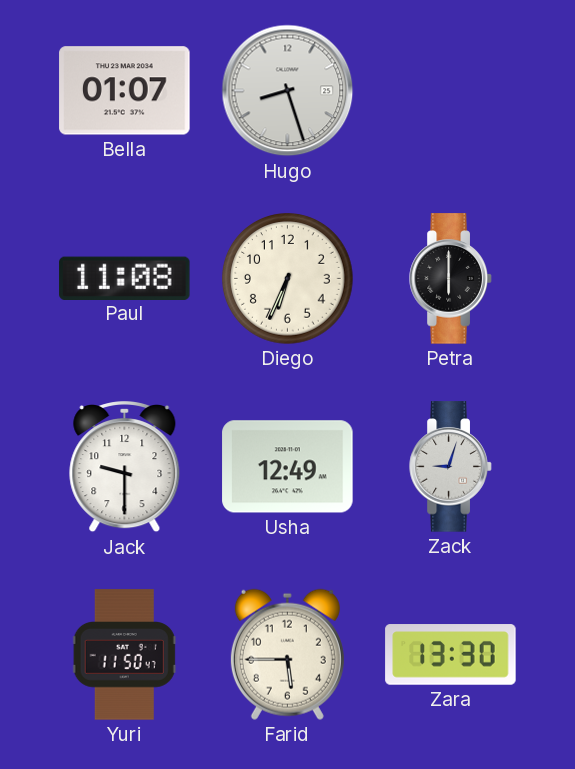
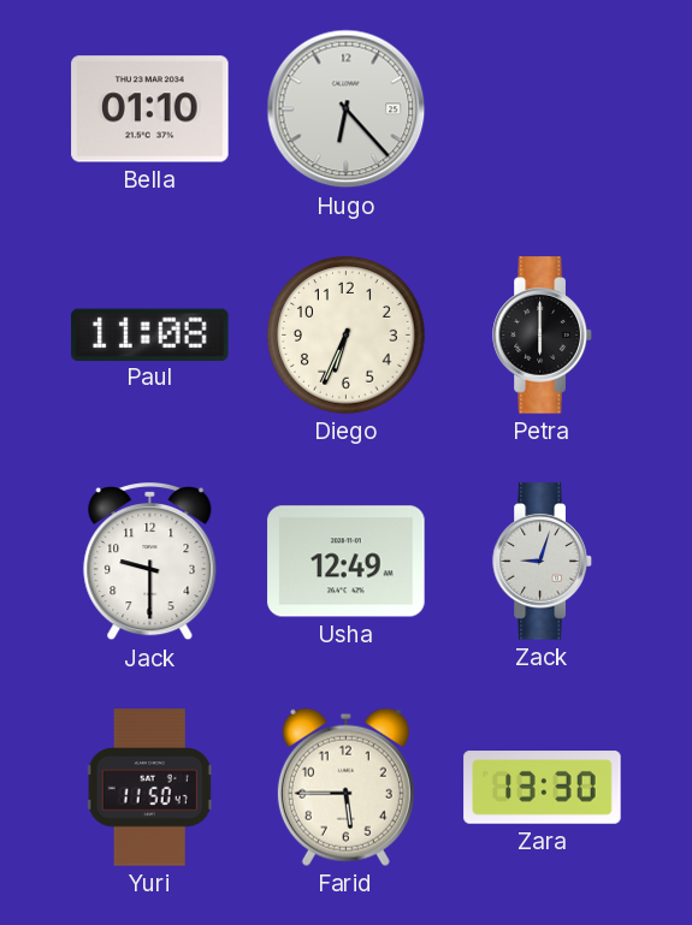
Bella: 01:07 -> 01:10 (150, 109)
Hugo: 8:27 -> 6:23 (347, 109)
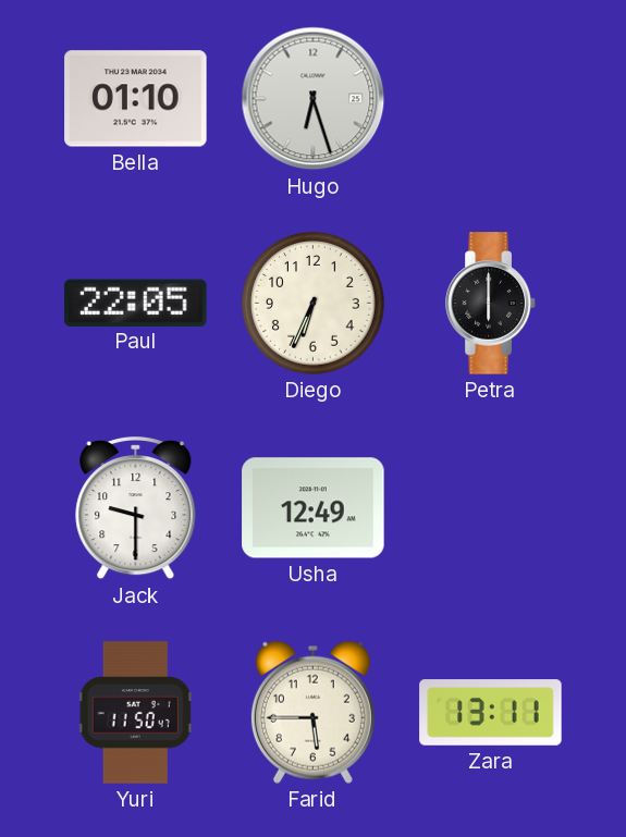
Hugo: 6:23 -> 6:27 (314, 99)
Paul: 11:08 -> 22:05 (136, 303)
Zack: 9:03 -> none (543, 562)
Zara: 13:30 -> 13:11 (491, 713)
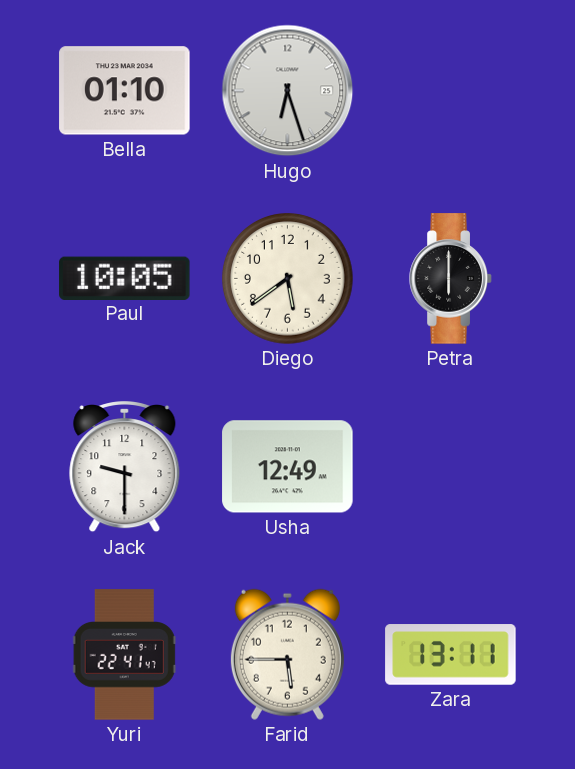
Paul: 22:05 -> 10:05 (125, 278)
Diego: 6:34 -> 5:39 (288, 279)
Yuri: 11:50 -> 22:41 (124, 655)
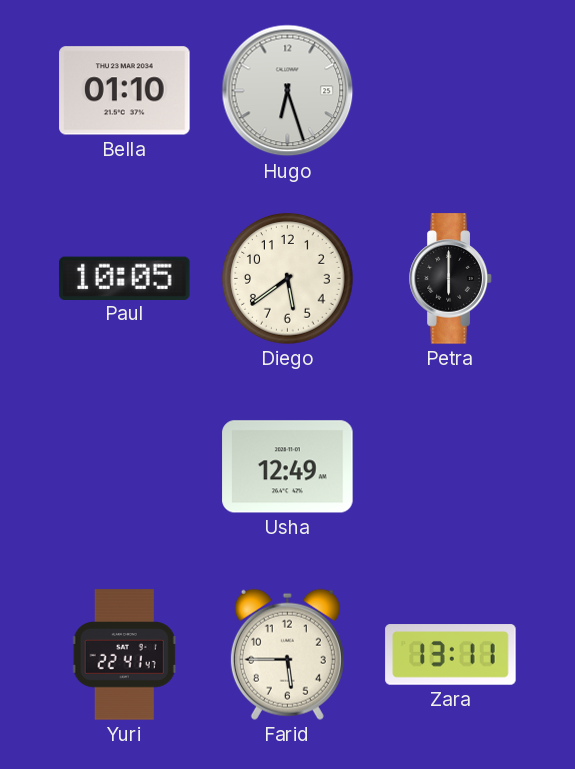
Jack: 9:30 -> none (125, 468)
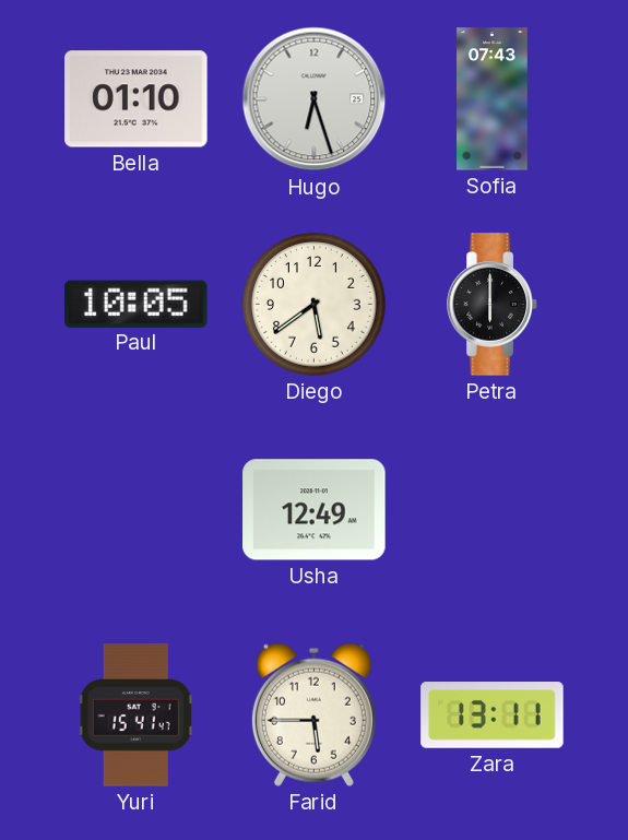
Sofia: none -> 07:43 (493, 99)
Yuri: 22:41 -> 15:41 (135, 715)
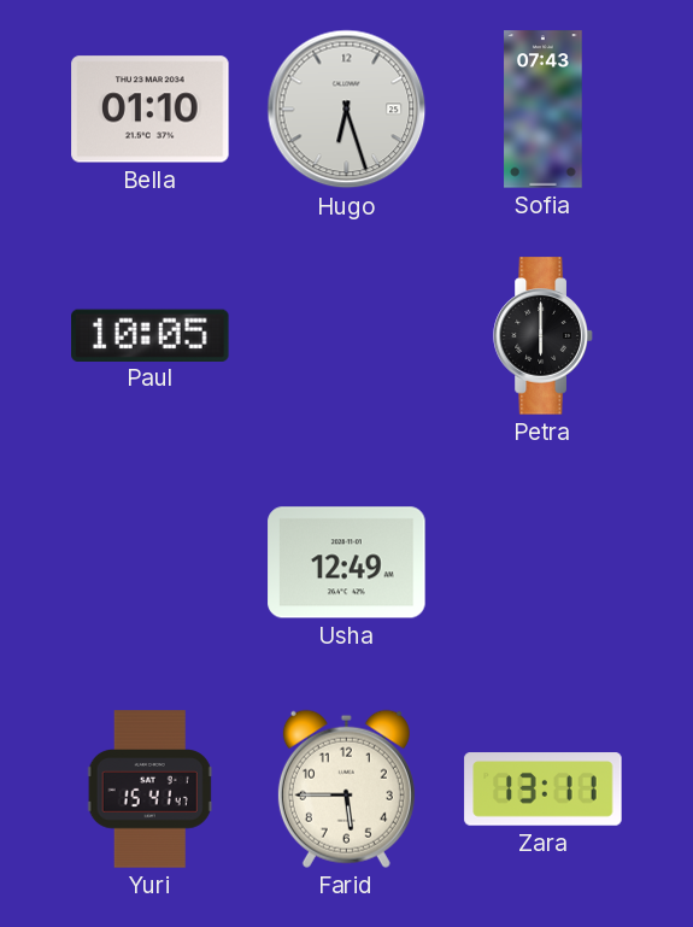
Diego: 5:39 -> none (315, 305)
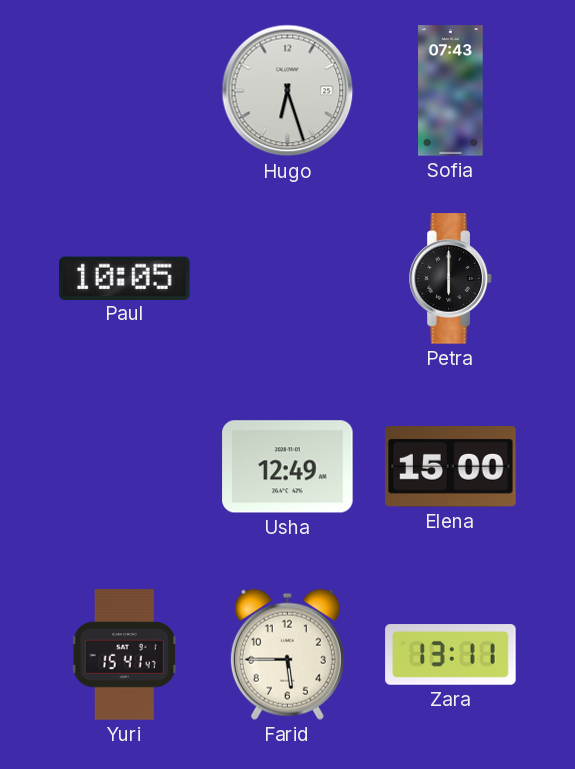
Bella: 01:10 -> none (151, 110)
Elena: none -> 15:00 (451, 467)
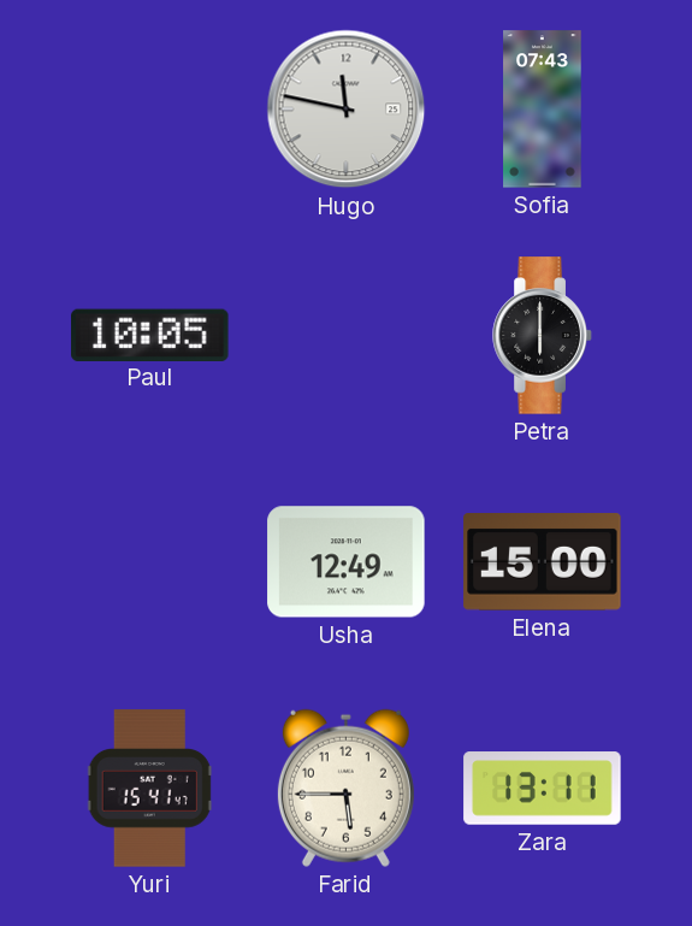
Hugo: 6:27 -> 11:47 (347, 110)
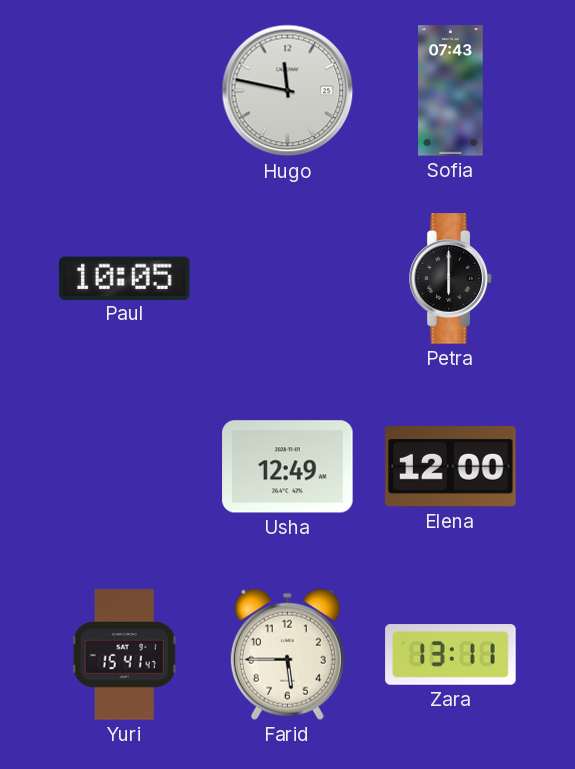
Elena: 15:00 -> 12:00 (451, 467)
